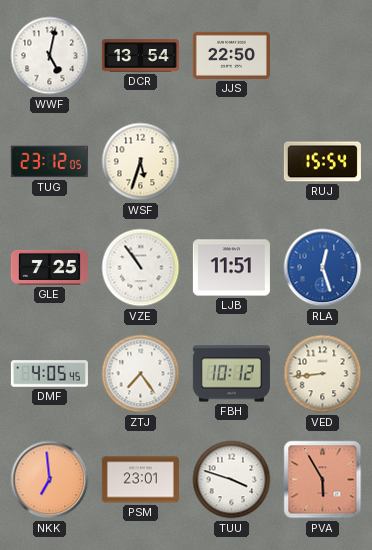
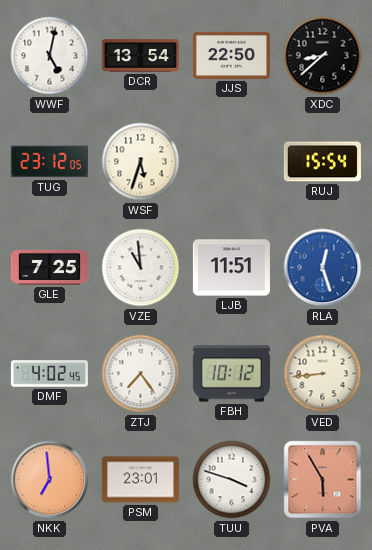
XDC: none -> 8:38 (323, 56)
VZE: 10:54 -> 10:59 (141, 268)
DMF: 4:05 -> 4:02 (49, 374)
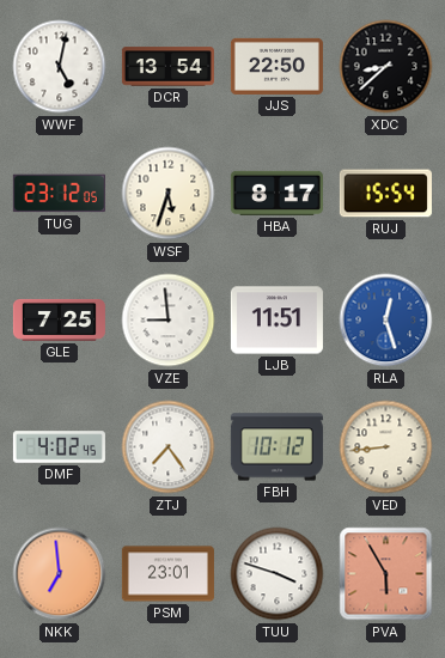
HBA: none -> 8:17 (276, 193)
VZE: 10:59 -> 8:59 (169, 321)
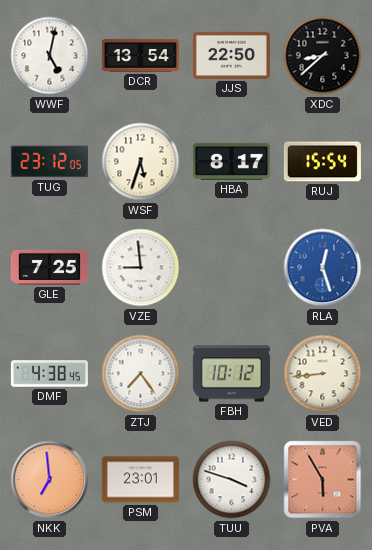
LJB: 11:51 -> none (276, 321)
DMF: 4:02 -> 4:38 (49, 374)
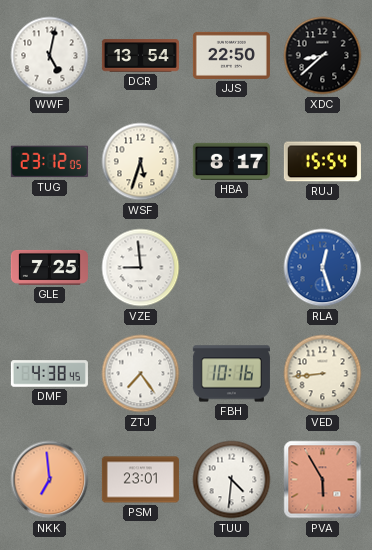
FBH: 10:12 -> 10:16 (231, 374)
TUU: 3:48 -> 4:31 (232, 480)
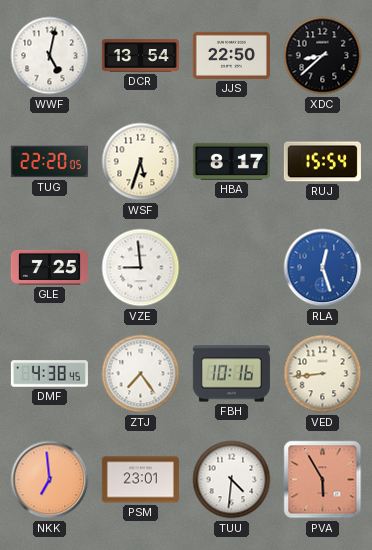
TUG: 23:12 -> 22:20 (49, 162)
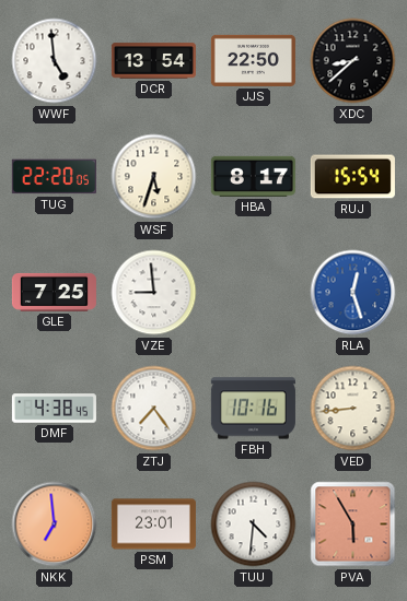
WWF: 5:02 -> 4:59 (55, 61)
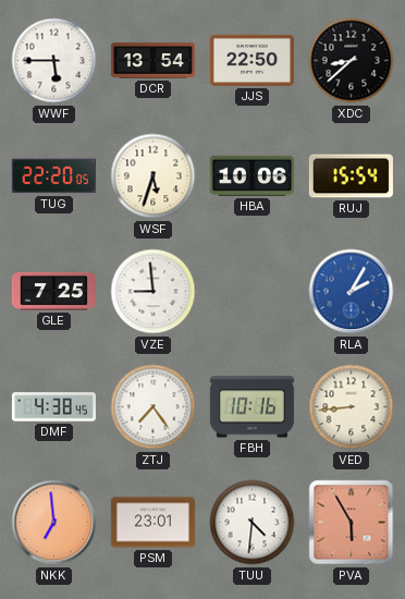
WWF: 4:59 -> 5:45 (54, 61)
HBA: 8:17 -> 10:06 (251, 175)
RLA: 12:27 -> 2:05 (352, 292)
